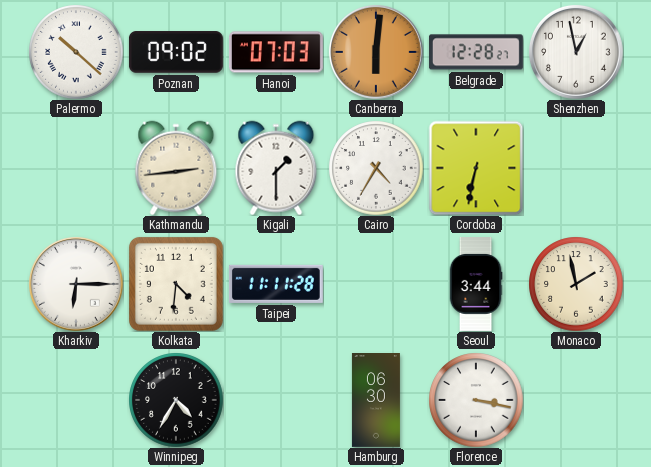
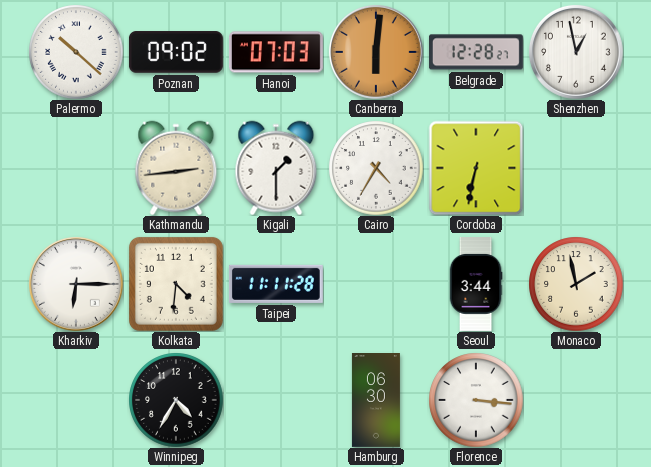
Florence: 3:17 -> 3:16 (476, 400)
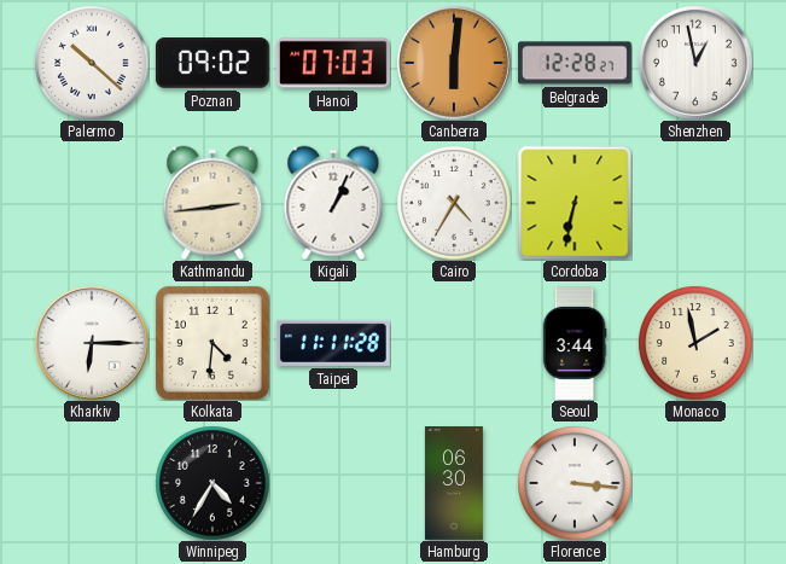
Kigali: 1:30 -> 1:04 (333, 203)
